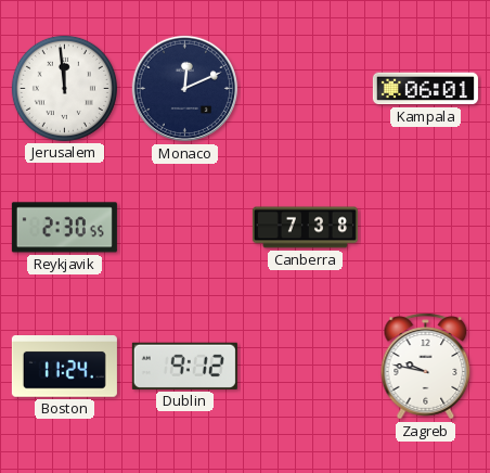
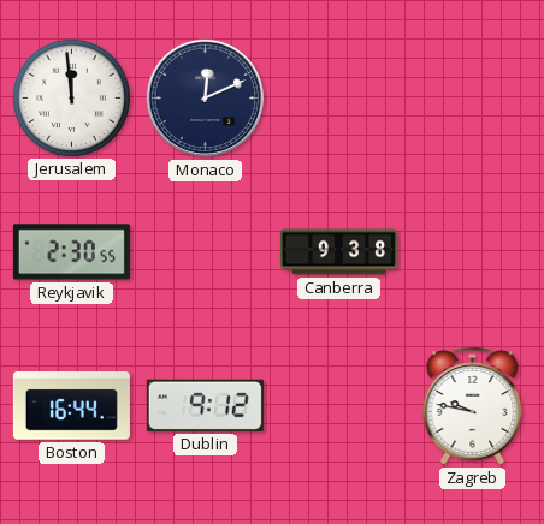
Kampala: 06:01 -> none (425, 89)
Canberra: 7:38 -> 9:38 (338, 252)
Boston: 11:24 -> 16:44 (71, 406)
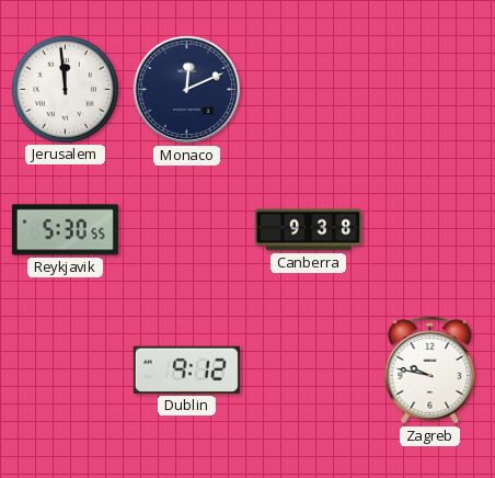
Reykjavik: 2:30 -> 5:30 (65, 230)
Boston: 16:44 -> none (71, 406)
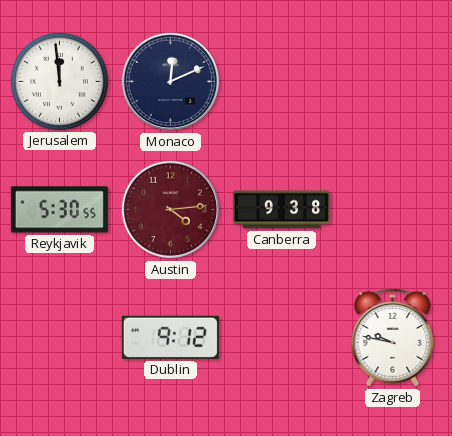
Austin: none -> 4:14 (171, 210)
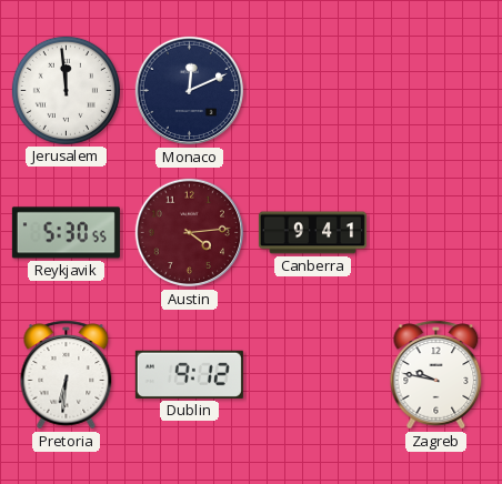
Canberra: 9:38 -> 9:41 (312, 233)
Pretoria: none -> 6:31 (67, 375)
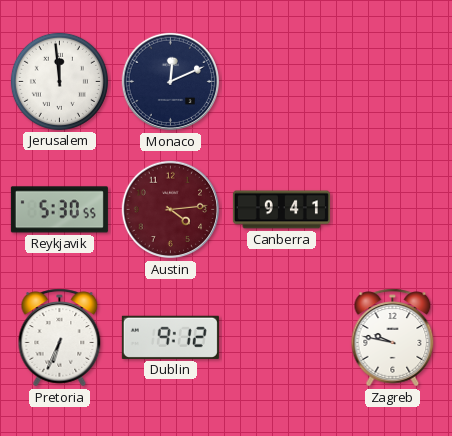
Pretoria: 6:31 -> 6:34 (60, 338)
